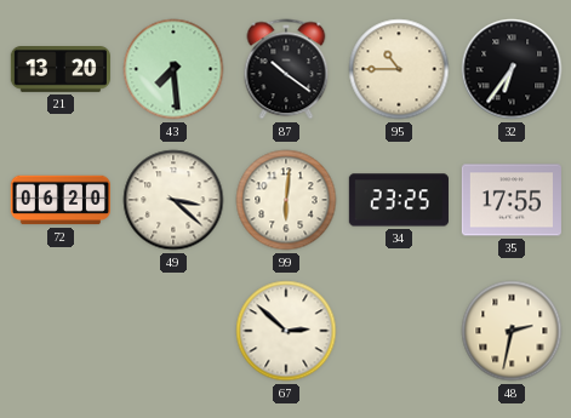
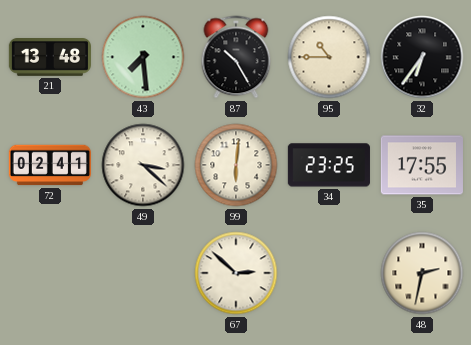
21: 13:20 -> 13:48 (50, 58)
87: 10:21 -> 10:25 (236, 57)
72: 06:20 -> 02:41 (50, 165)
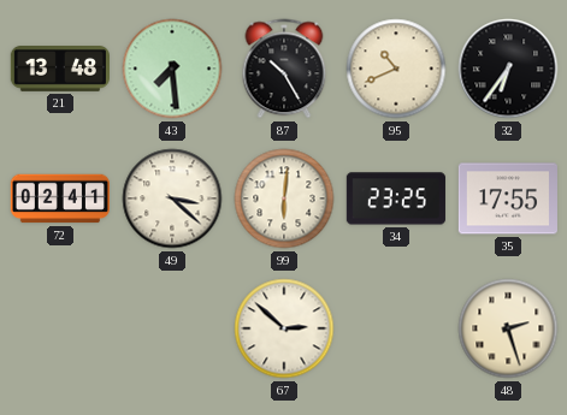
95: 10:45 -> 10:41 (396, 69)
48: 2:32 -> 2:27 (508, 328)
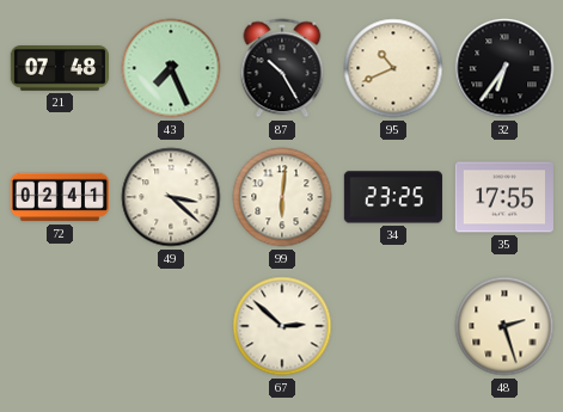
21: 13:48 -> 07:48 (60, 69)
43: 7:29 -> 7:26 (171, 68)
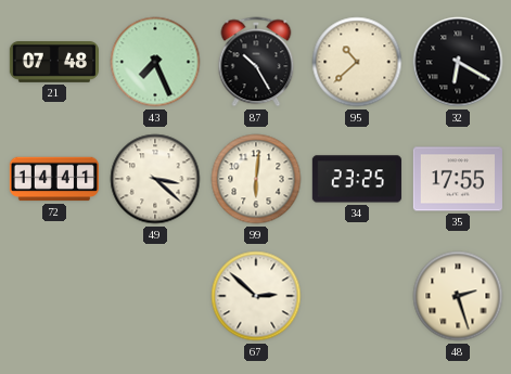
95: 10:41 -> 10:38 (357, 62)
32: 6:36 -> 6:20 (458, 62)
72: 02:41 -> 14:41 (54, 179)
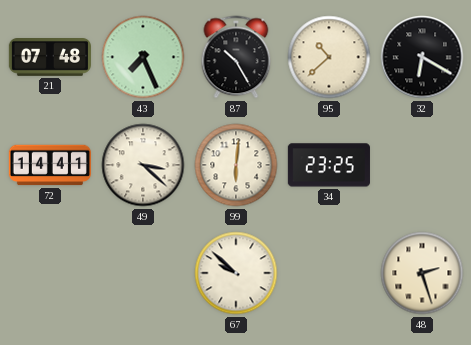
35: 17:55 -> none (458, 179)
67: 2:52 -> 9:52 (236, 273)
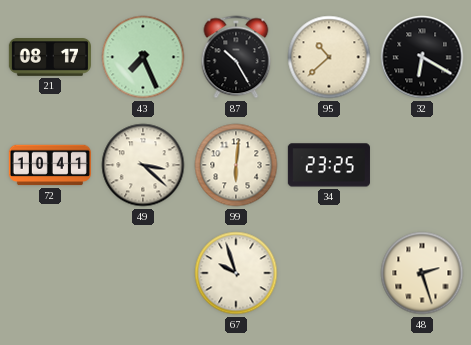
21: 07:48 -> 08:17 (50, 58)
72: 14:41 -> 10:41 (50, 165)
67: 9:52 -> 9:57 (236, 273)
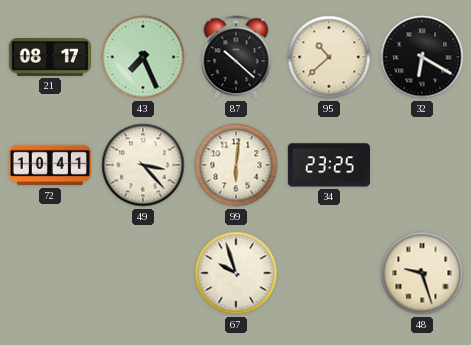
87: 10:25 -> 10:22 (236, 57)
49: 3:22 -> 3:23 (143, 165)
48: 2:27 -> 9:27 (422, 273)
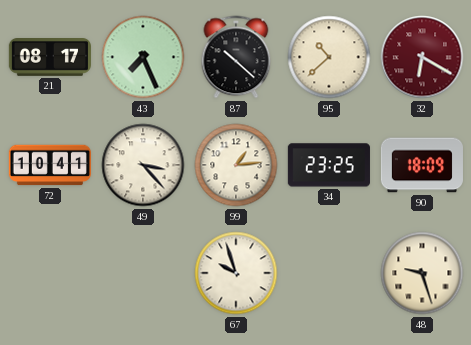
32 dial: black -> burgundy (422, 57)
99: 6:01 -> 1:14 (236, 165)
90: none -> 18:09 (421, 165)
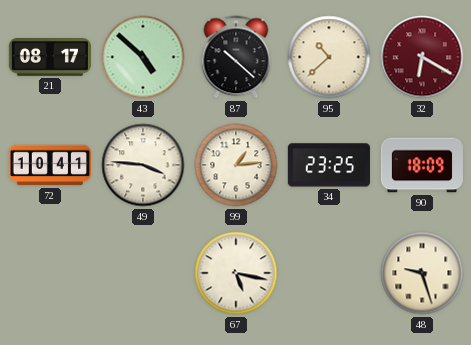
43: 7:26 -> 4:52 (143, 57)
49: 3:23 -> 3:46 (143, 165)
67: 9:57 -> 5:17 (236, 273)
